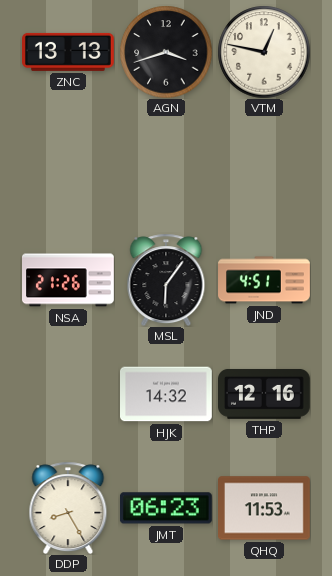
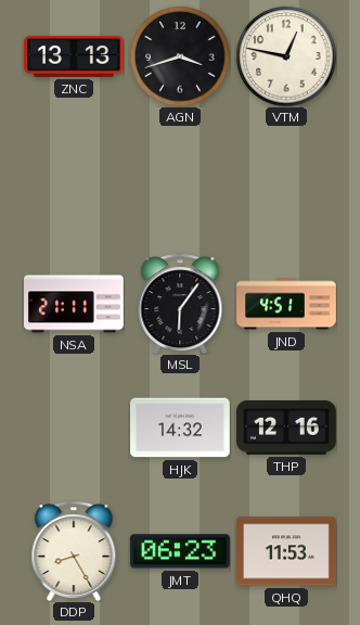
NSA: 21:26 -> 21:11 (75, 304)
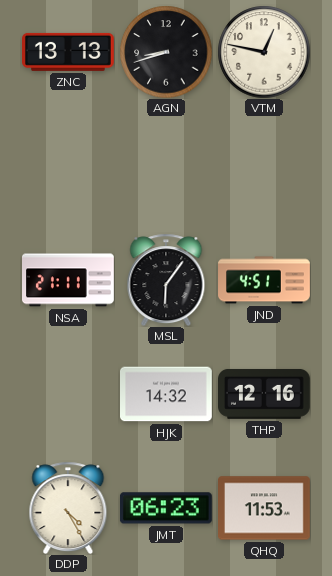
AGN: 3:42 -> 8:42 (166, 52)
DDP: 8:25 -> 4:25 (68, 508)
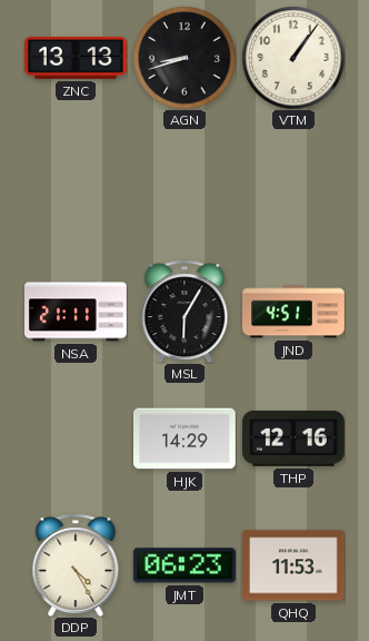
VTM: 12:47 -> 1:06 (293, 58)
MSL: 6:06 -> 6:05 (184, 312)
HJK: 14:32 -> 14:29 (186, 438)
